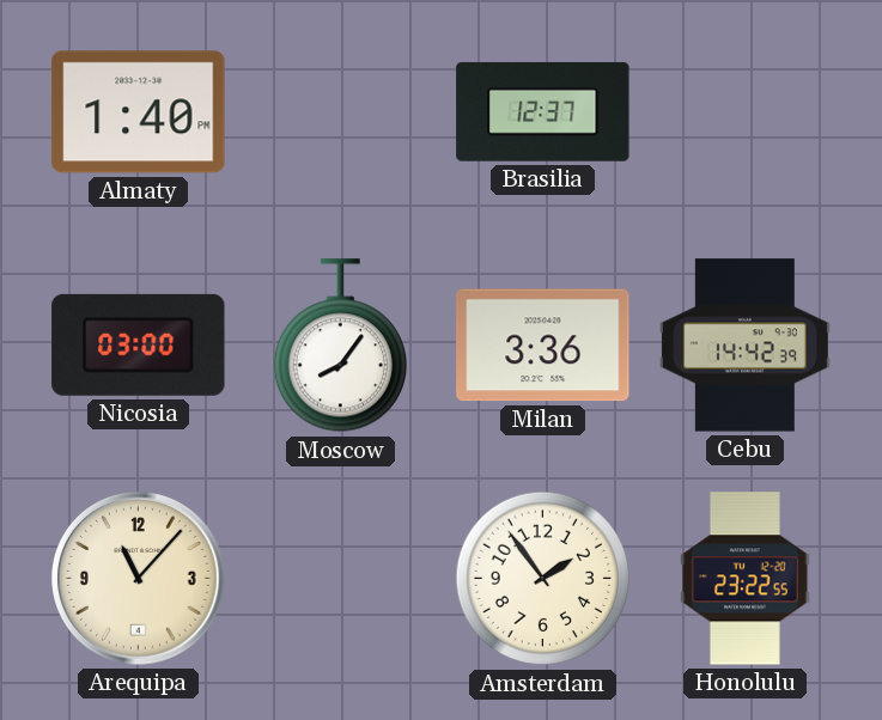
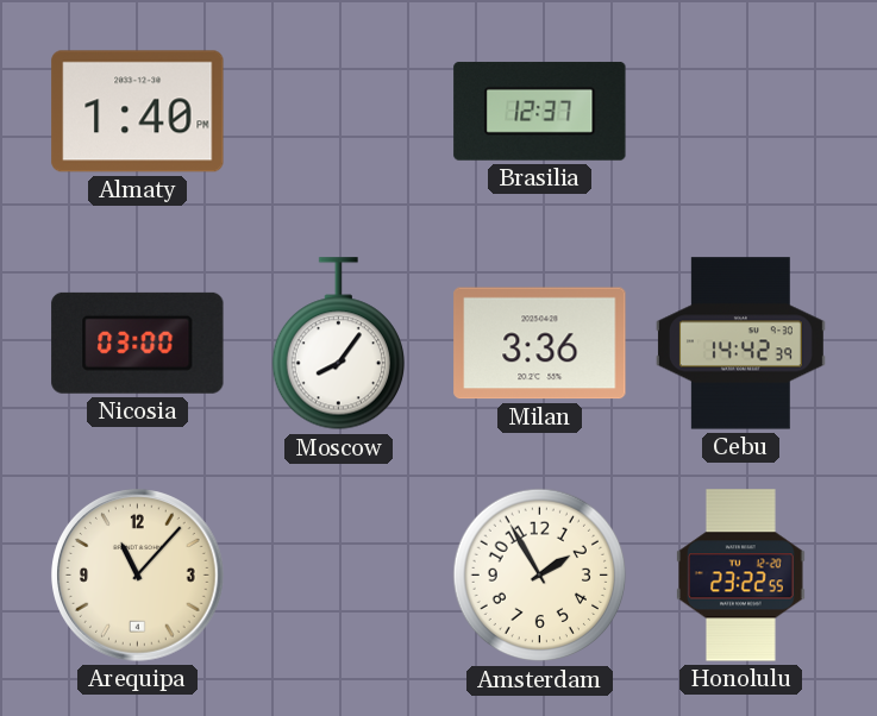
Amsterdam: 1:54 -> 1:55 (540, 576)
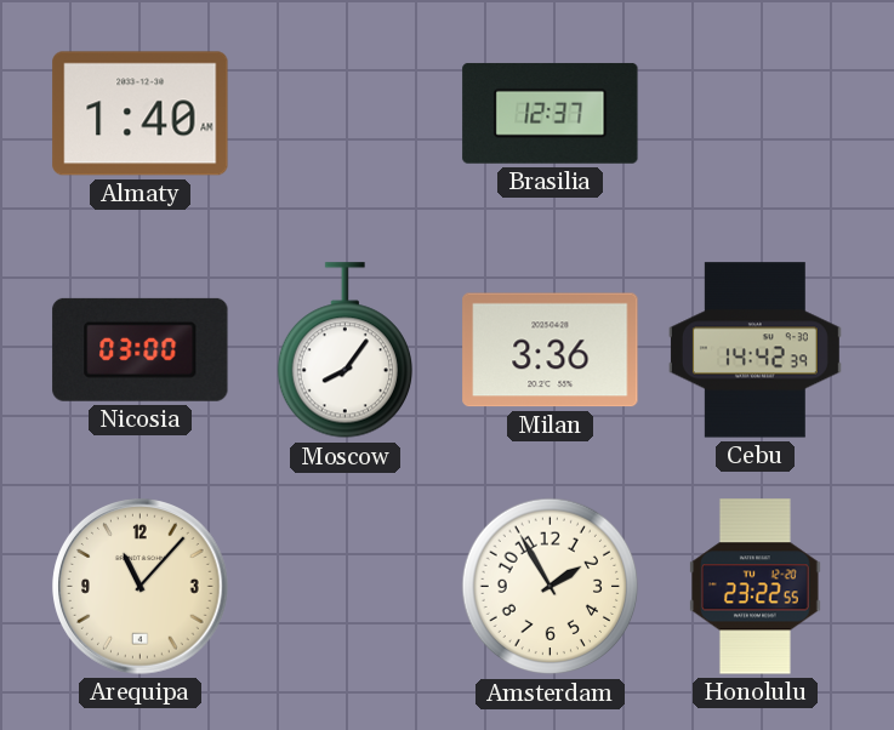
Almaty: 1:40 PM -> 1:40 AM (141, 114)
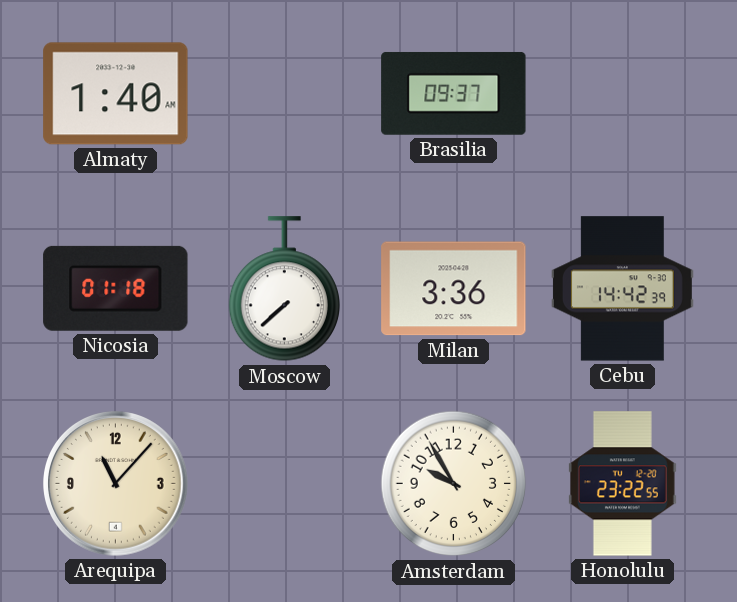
Brasilia: 12:37 -> 09:37 (454, 93)
Nicosia: 03:00 -> 01:18 (116, 288)
Moscow: 8:06 -> 7:38 (284, 289)
Amsterdam: 1:55 -> 9:55 (454, 484)
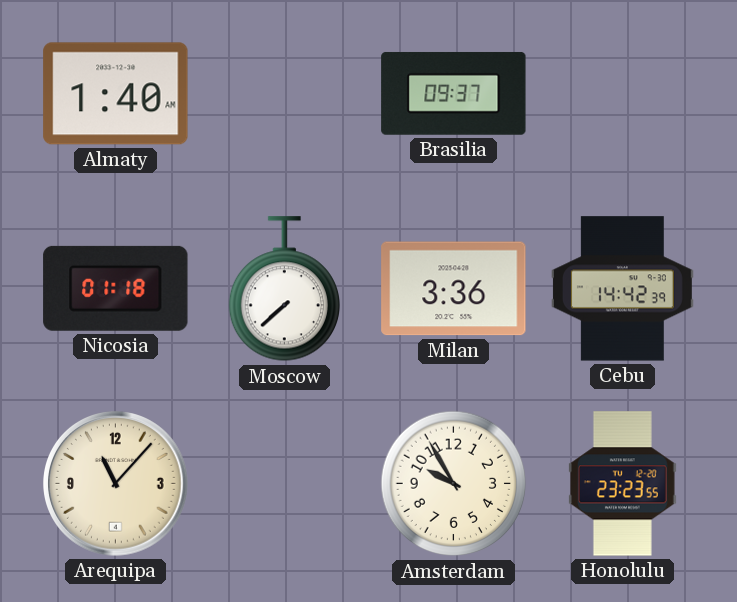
Honolulu: 23:22 -> 23:23 (623, 484)
